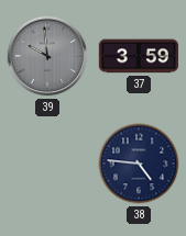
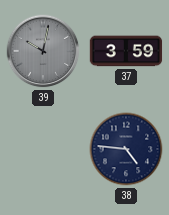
39: 9:59 -> 10:02 (43, 51)
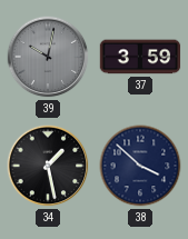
34: none -> 1:28 (48, 166)
38: 4:46 -> 3:52 (140, 166)
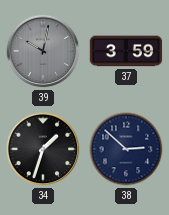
34: 1:28 -> 1:33 (43, 149)
38: 3:52 -> 2:52 (126, 149)
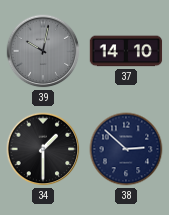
37: 3:59 -> 14:10 (126, 51)
34: 1:33 -> 1:30 (43, 149)
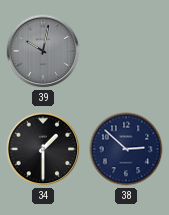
37: 14:10 -> none (126, 51)
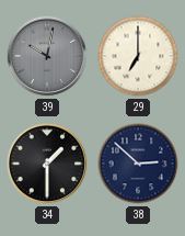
29: none -> 7:00 (138, 56)
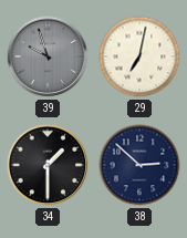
39: 10:02 -> 9:57 (48, 56)
29: 7:00 -> 7:02 (139, 56)
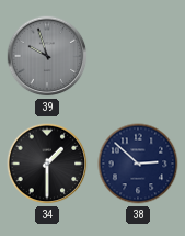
29: 7:02 -> none (139, 56)
